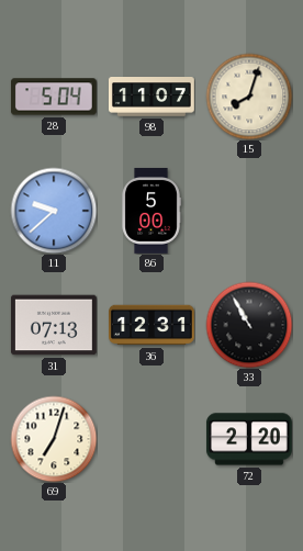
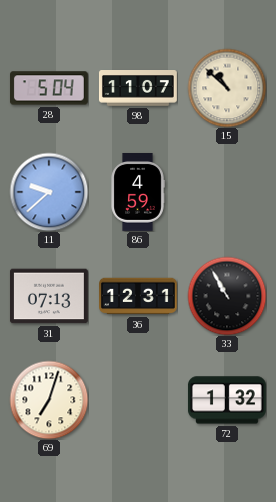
15: 8:03 -> 10:52 (227, 88)
86: 5:00 -> 4:59 (138, 192)
72: 2:20 -> 1:32 (227, 400)
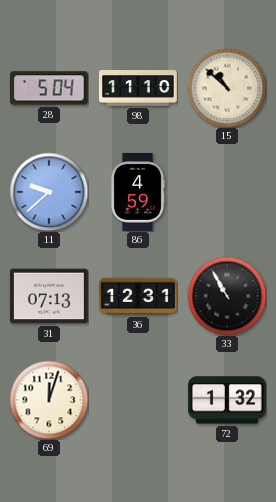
98: 11:07 -> 11:10 (138, 89)
69: 7:03 -> 12:03 (49, 400)
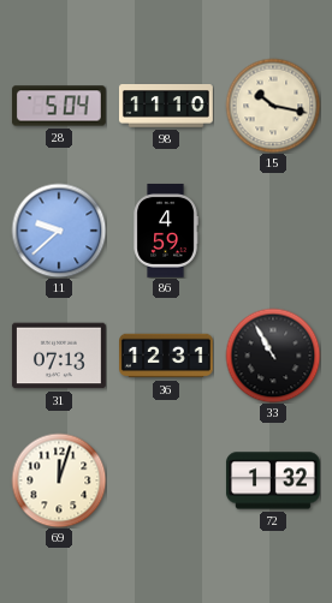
15: 10:52 -> 10:17 (273, 106)
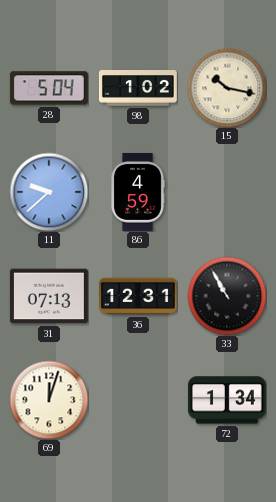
98: 11:10 -> 1:02 (138, 89)
72: 1:32 -> 1:34 (227, 400)
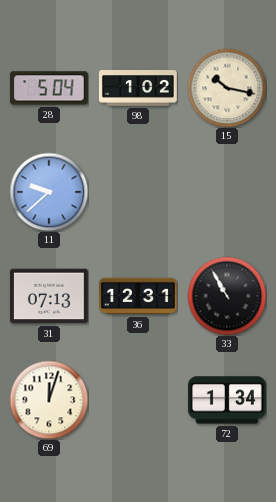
86: 4:59 -> none (138, 192)
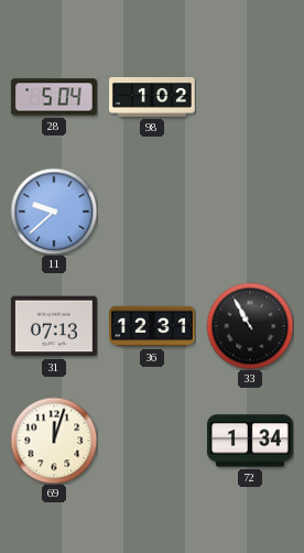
15: 10:17 -> none (227, 88)
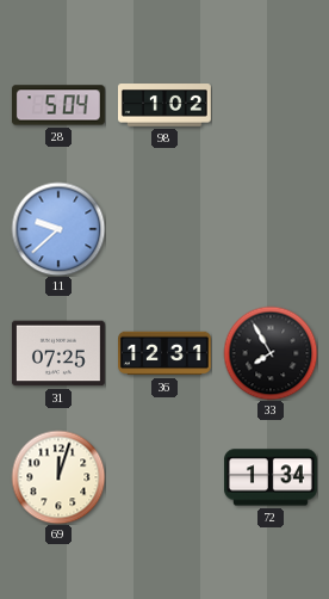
31: 07:13 -> 07:25 (58, 353)
33: 10:55 -> 7:55 (271, 353)
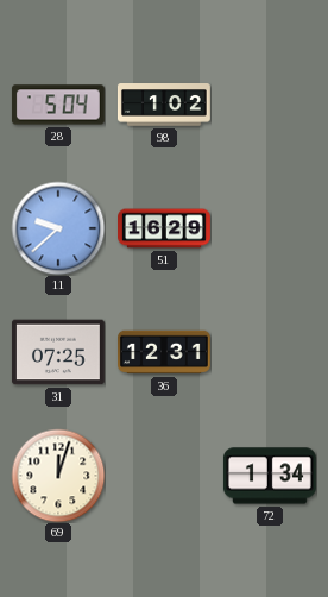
51: none -> 16:29 (165, 228)
33: 7:55 -> none (271, 353)
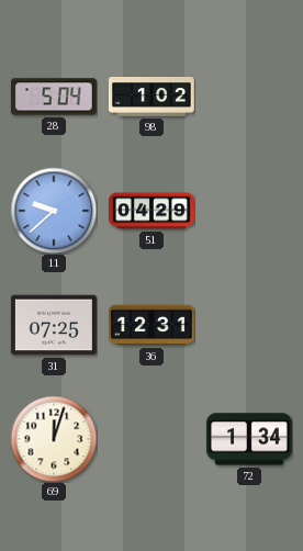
51: 16:29 -> 04:29 (153, 211)
